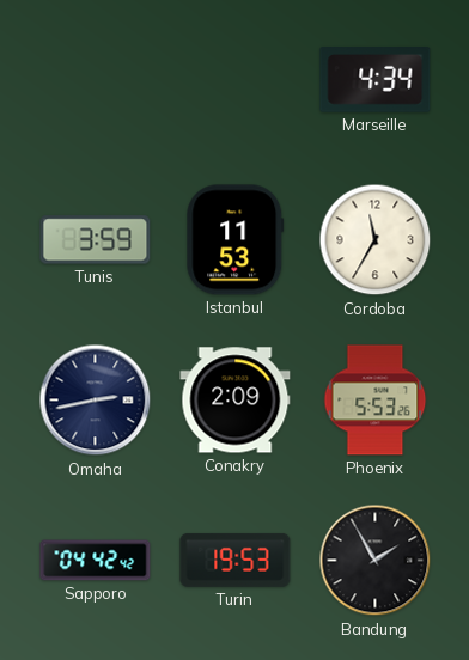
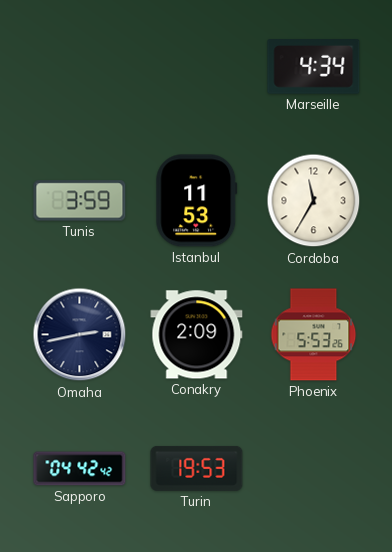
Bandung: 1:55 -> none (376, 561)
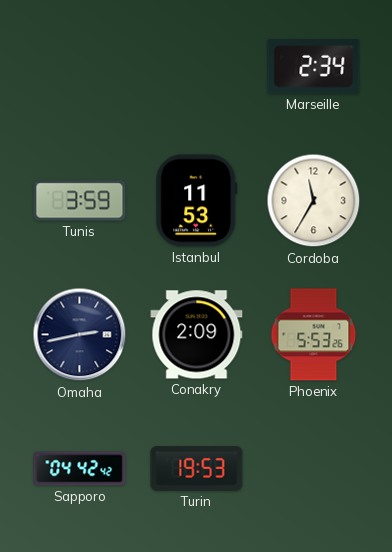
Marseille: 4:34 -> 2:34 (314, 67)
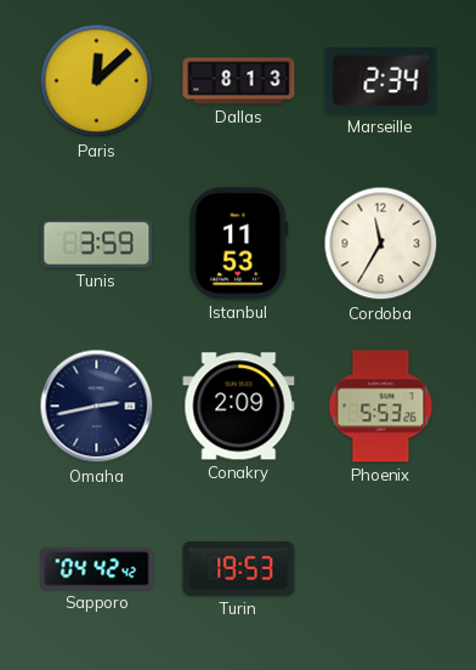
Paris: none -> 12:08 (97, 81)
Dallas: none -> 8:13 (239, 81)
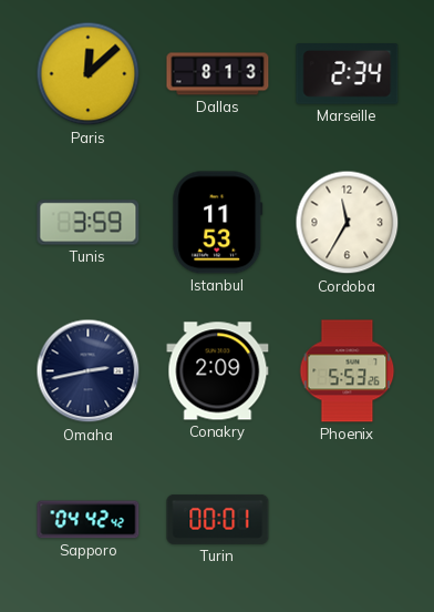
Turin: 19:53 -> 00:01 (218, 519)
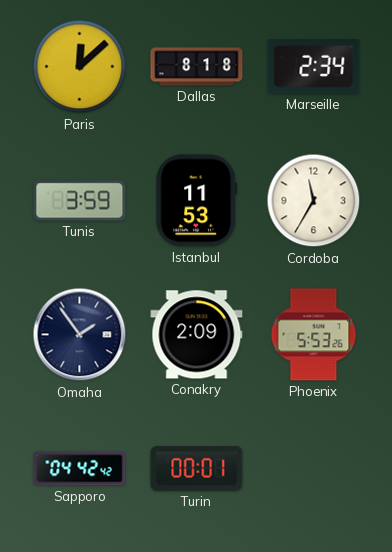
Dallas: 8:13 -> 8:18 (197, 67)
Omaha: 2:43 -> 1:54 (80, 335)
